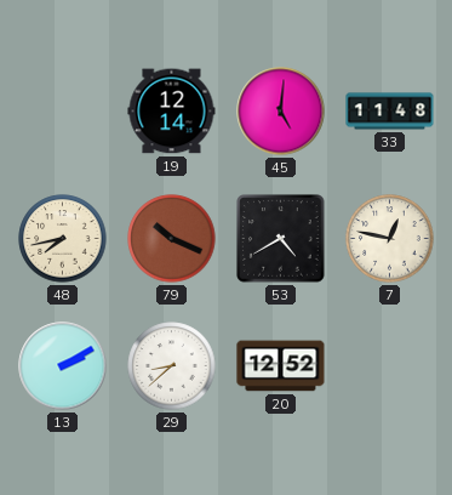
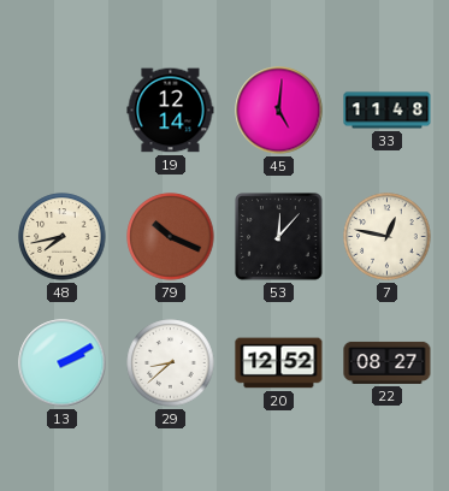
53: 4:40 -> 12:07 (279, 237)
22: none -> 08:27 (388, 362)
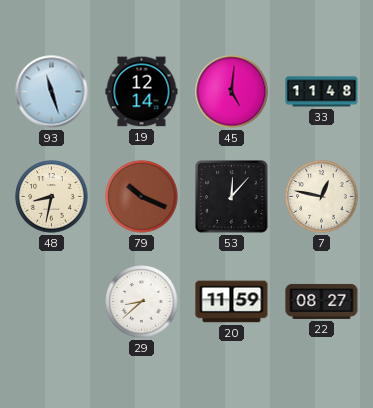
93: none -> 11:27 (52, 92)
48: 7:43 -> 8:32 (52, 197)
13: 2:10 -> none (63, 363)
20: 12:52 -> 11:59 (232, 302)
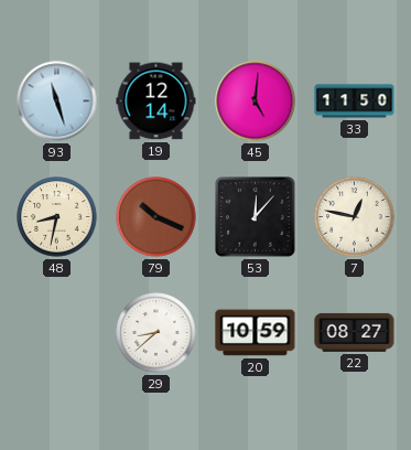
33: 11:48 -> 11:50 (355, 101)
20: 11:59 -> 10:59 (256, 333)
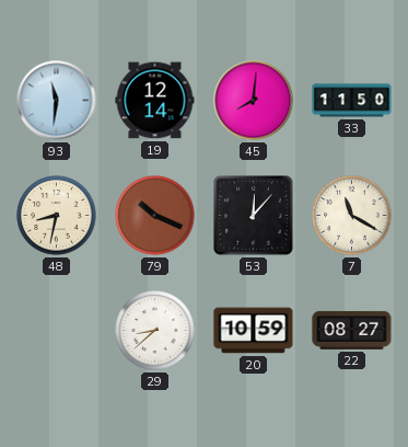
93: 11:27 -> 11:31 (57, 101)
45: 5:01 -> 8:01 (254, 101)
7: 12:47 -> 11:20 (352, 216)
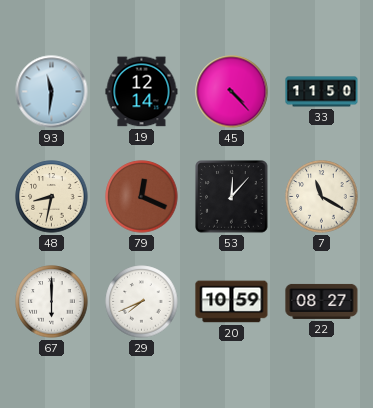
45: 8:01 -> 4:23 (232, 92)
79: 10:19 -> 12:19 (142, 197)
67: none -> 6:00 (52, 302)
29: 8:38 -> 7:41 (142, 302)
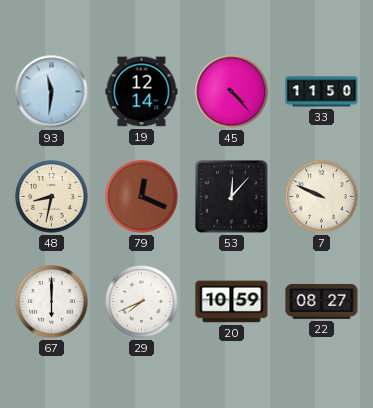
7: 11:20 -> 9:49 (322, 197)
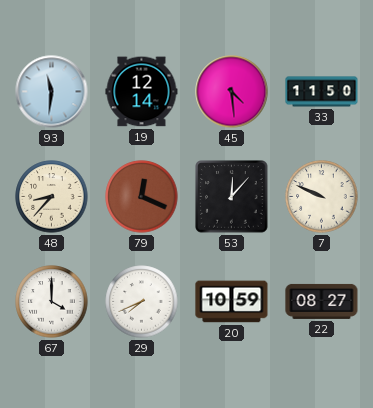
45: 4:23 -> 4:29 (232, 92)
48: 8:32 -> 8:37 (52, 197)
67: 6:00 -> 4:00 (52, 302)
